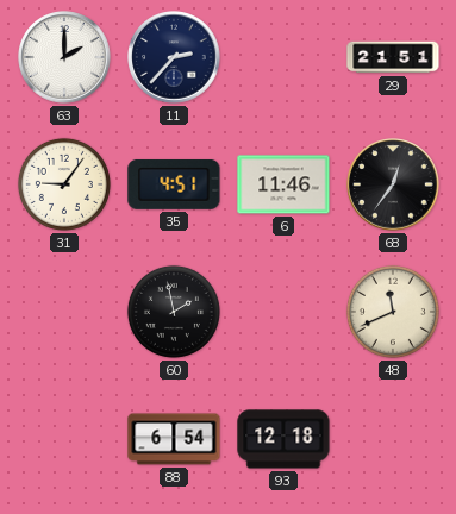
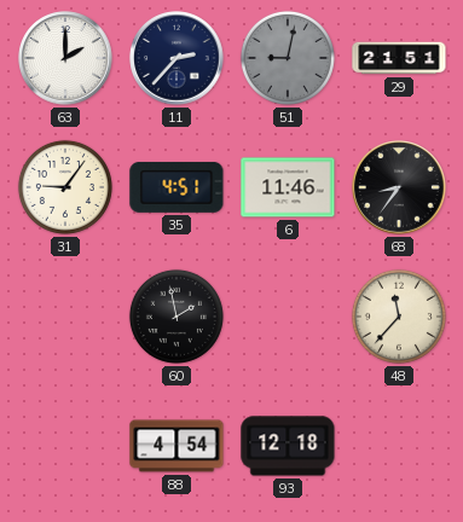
51: none -> 9:02 (288, 58)
68: 12:36 -> 8:36 (399, 187)
48: 11:41 -> 11:37 (399, 317)
88: 6:54 -> 4:54 (176, 446)
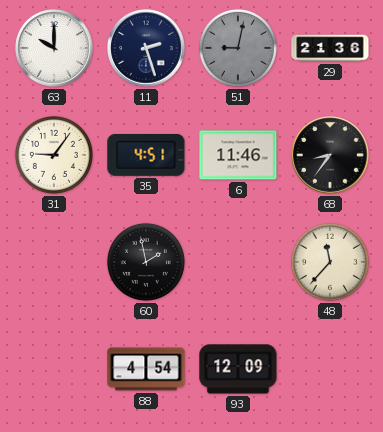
63: 2:00 -> 10:00 (54, 48)
11: 2:37 -> 2:27 (146, 48)
29: 21:51 -> 21:36 (330, 48)
93: 12:18 -> 12:09 (238, 369)
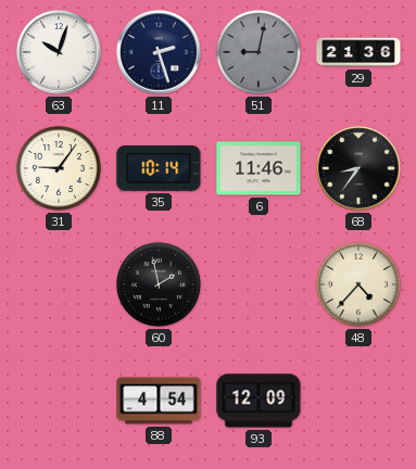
63: 10:00 -> 10:03 (59, 52)
35: 4:51 -> 10:14 (159, 168)
48: 11:37 -> 4:37 (358, 284)
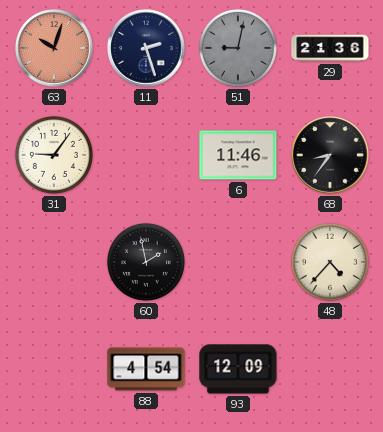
63 dial: white -> salmon (54, 48)
35: 10:14 -> none (159, 168)
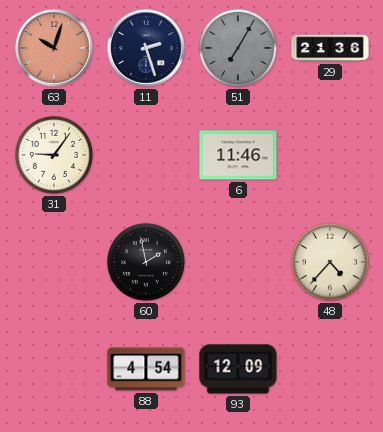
51: 9:02 -> 7:05 (238, 48)
68: 8:36 -> none (330, 155)
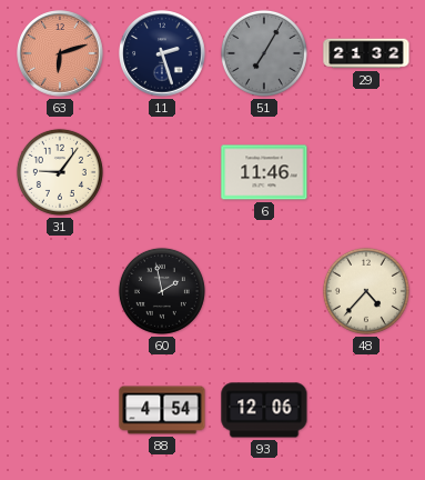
63: 10:03 -> 6:12 (60, 53)
29: 21:36 -> 21:32 (366, 53)
93: 12:09 -> 12:06 (264, 410)
